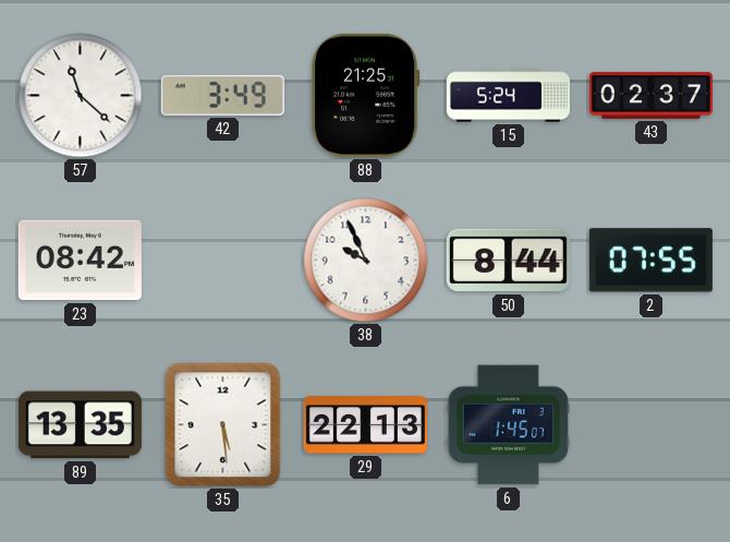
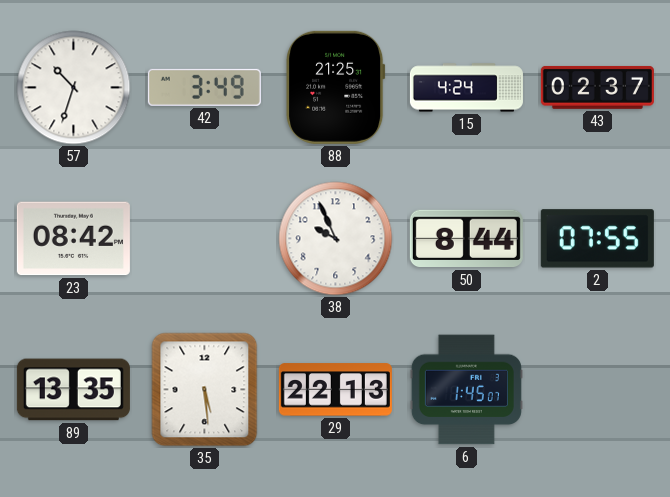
57: 11:22 -> 10:33 (74, 88)
15: 5:24 -> 4:24 (466, 88)
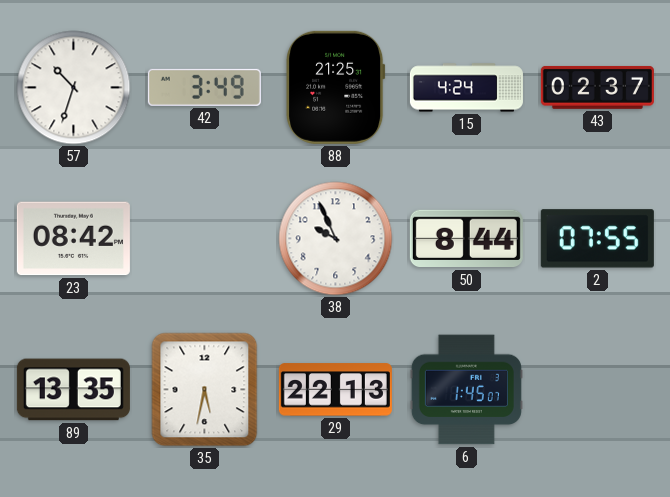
35: 5:29 -> 5:32 (205, 390)
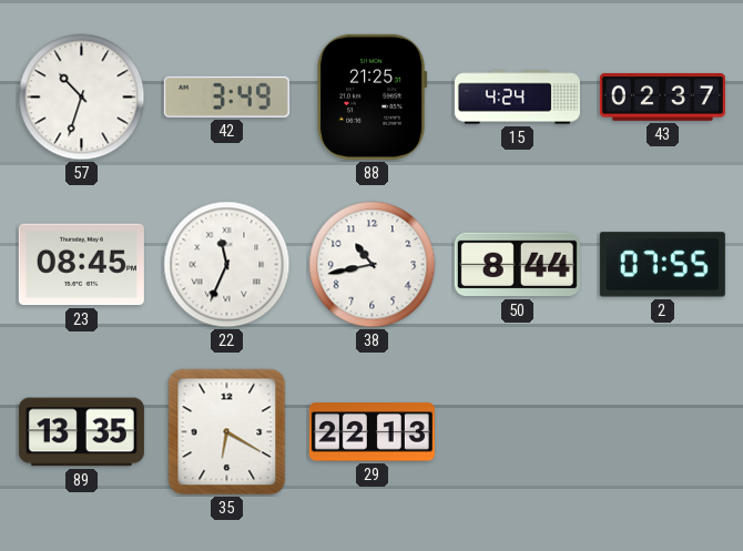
23: 08:42 -> 08:45 (81, 265)
22: none -> 11:34 (227, 265)
38: 9:56 -> 10:43 (373, 265)
35: 5:32 -> 6:20 (227, 432)
6: 1:45 -> none (466, 390)
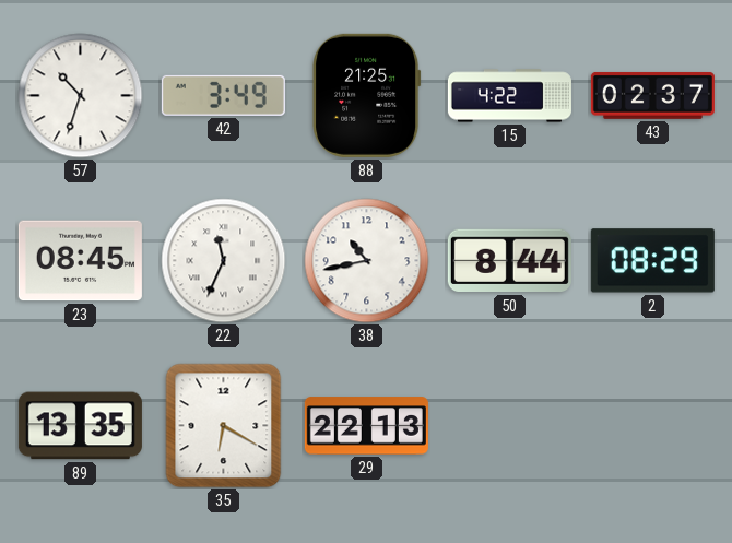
15: 4:24 -> 4:22 (509, 96)
2: 07:55 -> 08:29 (652, 261)
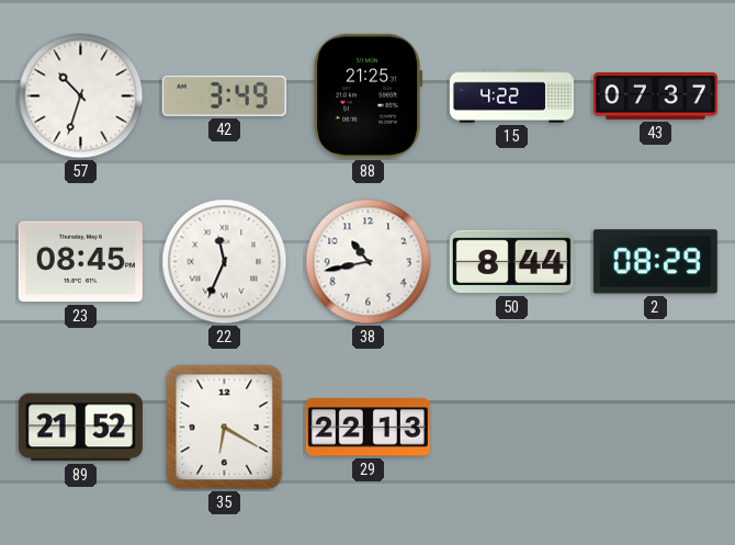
43: 02:37 -> 07:37 (655, 95)
89: 13:35 -> 21:52 (80, 428)
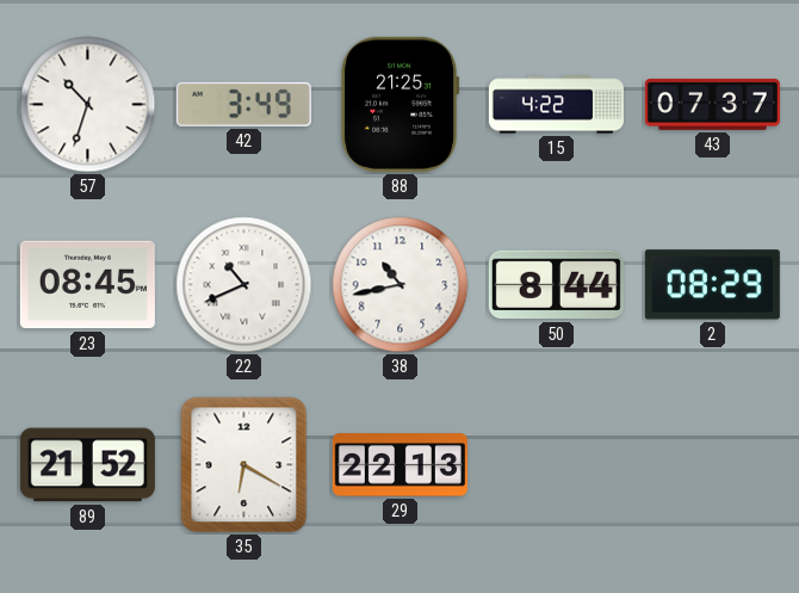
22: 11:34 -> 10:41 (244, 285)
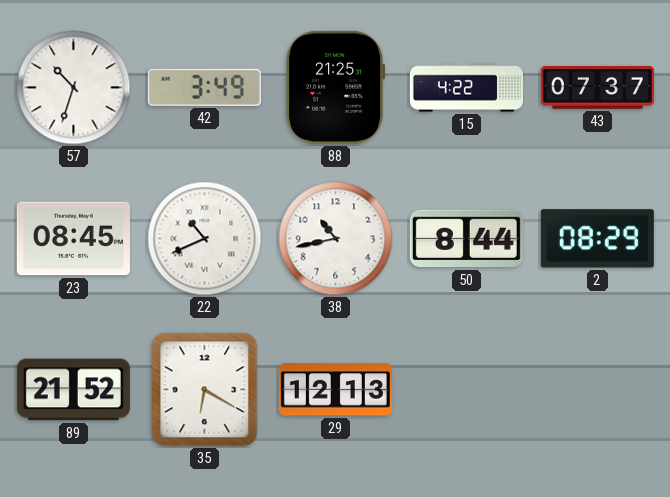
29: 22:13 -> 12:13 (335, 390)
